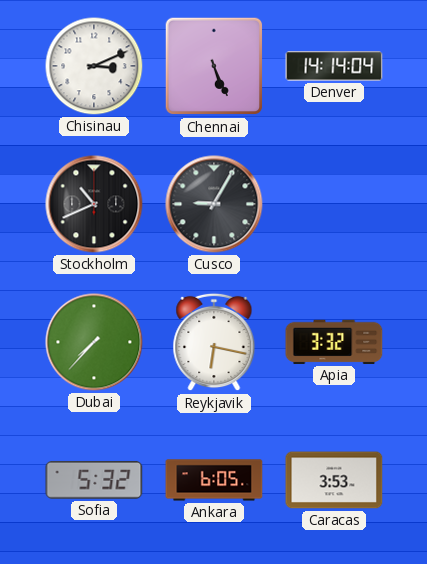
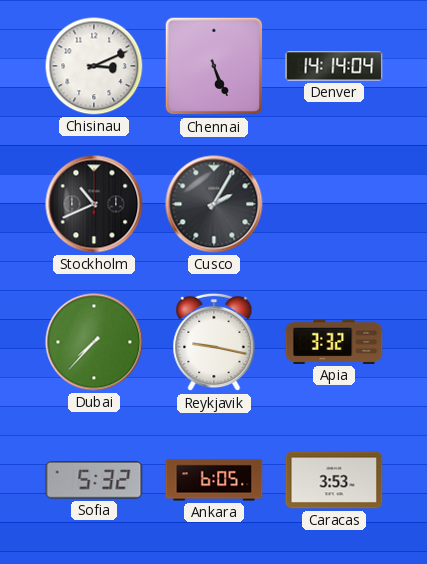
Cusco: 9:05 -> 2:05 (214, 204)
Reykjavik: 6:17 -> 9:17 (214, 342)
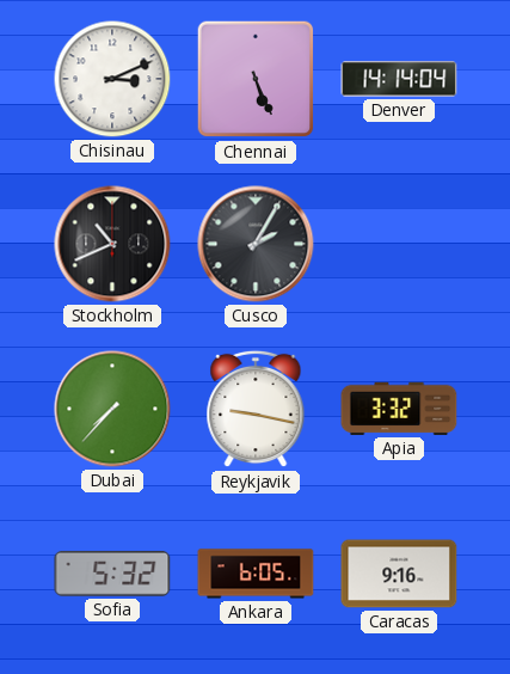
Caracas: 3:53 -> 9:16 (399, 574)
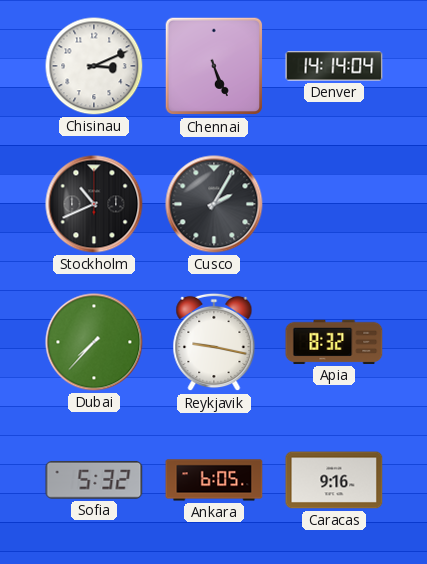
Apia: 3:32 -> 8:32 (334, 342)
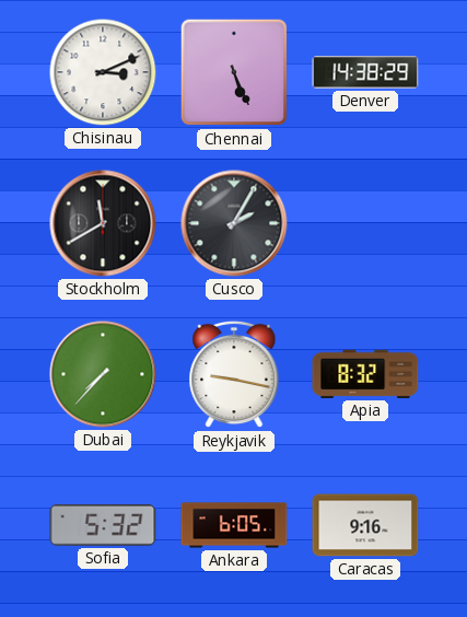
Denver: 14:14 -> 14:38 (365, 72)
Stockholm: 10:41 -> 11:40 (103, 223)
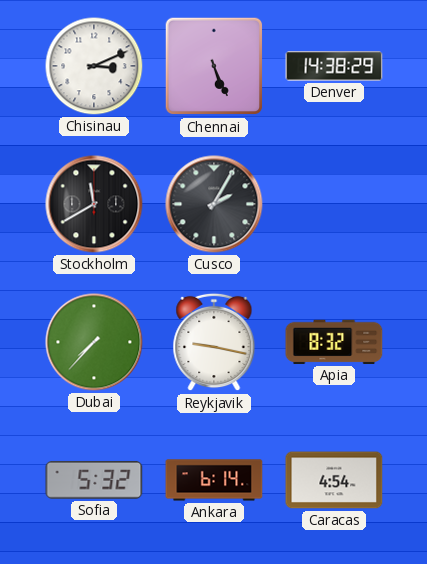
Ankara: 6:05 -> 6:14 (214, 480)
Caracas: 9:16 -> 4:54 (334, 480)
